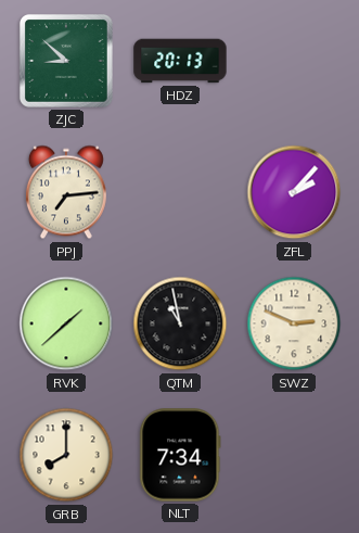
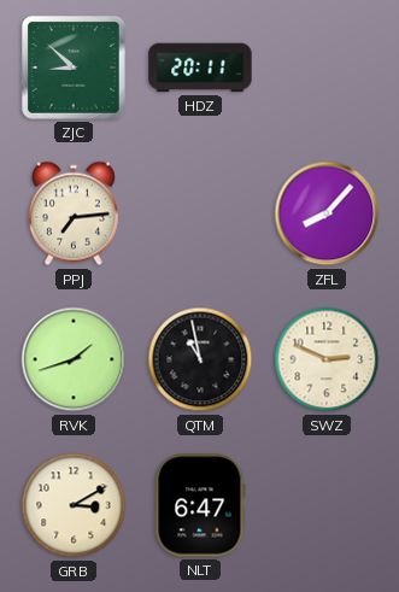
HDZ: 20:13 -> 20:11 (200, 68)
ZFL: 2:07 -> 8:07 (327, 213)
RVK: 1:38 -> 1:42 (74, 359)
GRB: 8:00 -> 3:10 (74, 505)
NLT: 7:34 -> 6:47 (200, 505)
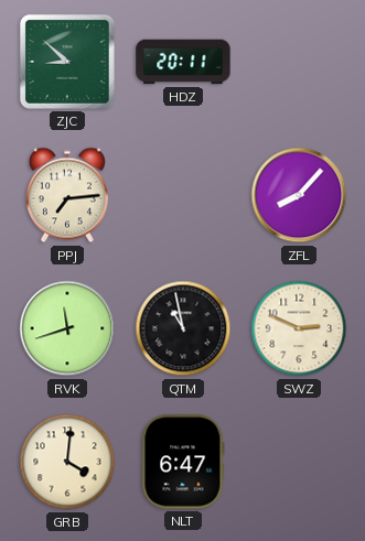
RVK: 1:42 -> 11:42 (67, 328)
GRB: 3:10 -> 4:01 (67, 462)
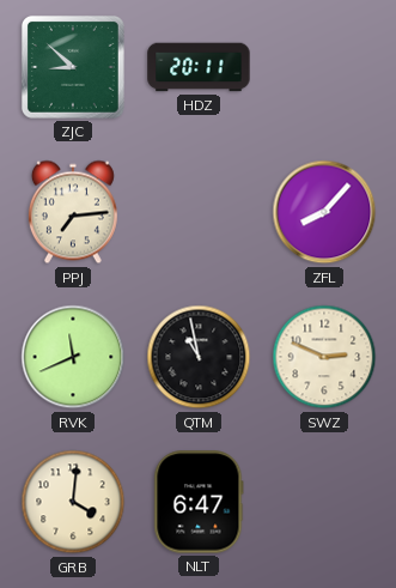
RVK: 11:42 -> 11:41 (73, 357)
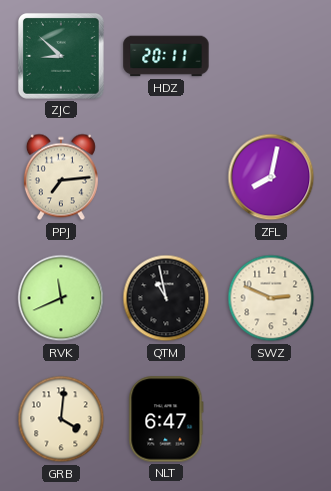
ZFL: 8:07 -> 8:02 (271, 177)
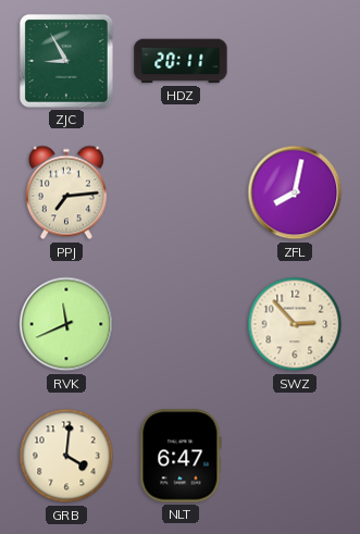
ZJC: 8:52 -> 8:55 (66, 61)
QTM: 10:58 -> none (166, 298)
SWZ: 2:49 -> 2:53 (295, 324)
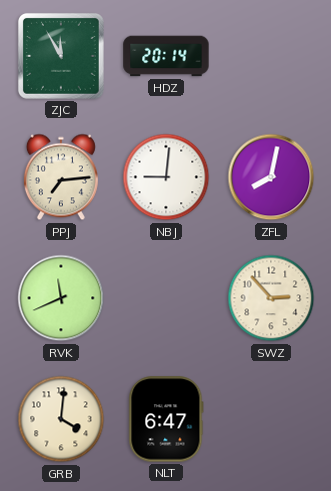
ZJC: 8:55 -> 11:55 (61, 56)
HDZ: 20:11 -> 20:14 (166, 56)
NBJ: none -> 9:01 (166, 177)
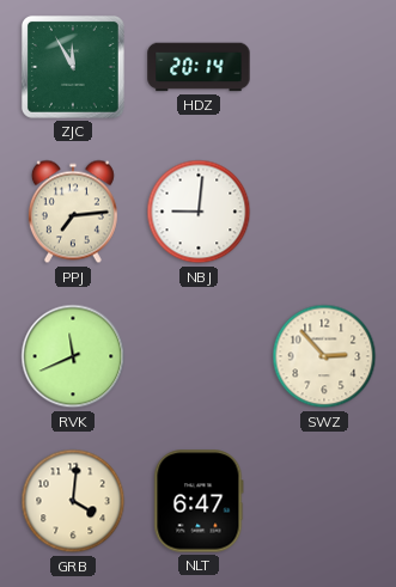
ZFL: 8:02 -> none (271, 177)
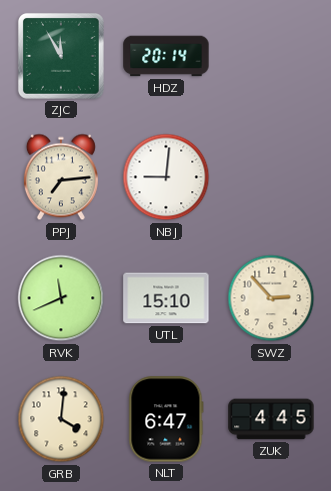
UTL: none -> 15:10 (166, 298)
ZUK: none -> 4:45 (271, 419)
